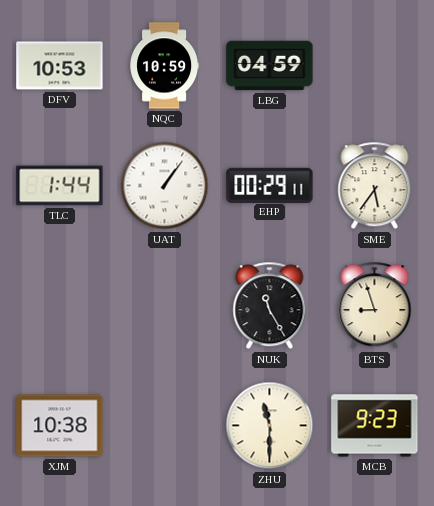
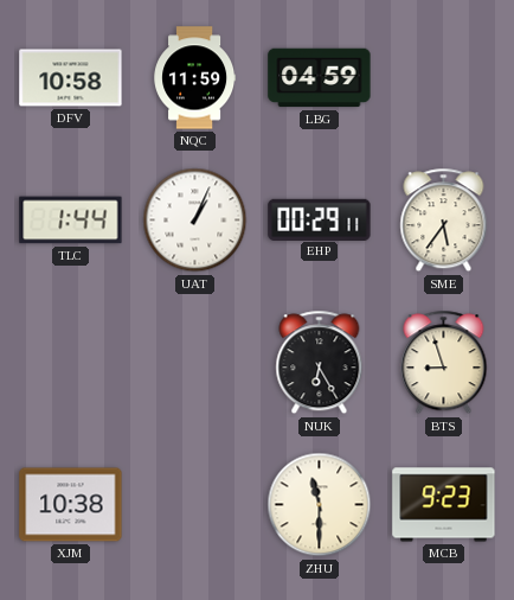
DFV: 10:53 -> 10:58 (71, 78)
NQC: 10:59 -> 11:59 (195, 78)
UAT: 1:06 -> 1:04 (195, 221)
NUK: 11:25 -> 6:25 (320, 363)
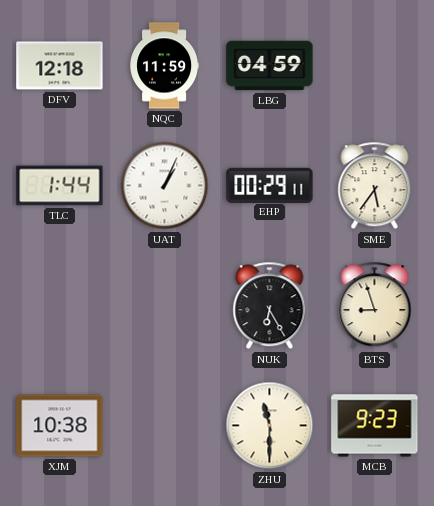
DFV: 10:58 -> 12:18 (60, 66)
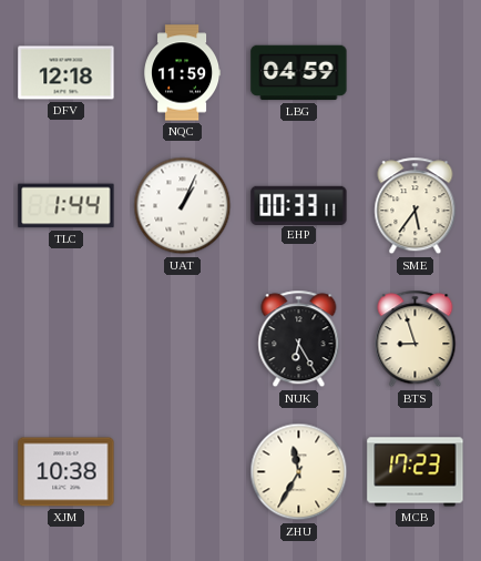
EHP: 00:29 -> 00:33 (299, 205)
ZHU: 11:30 -> 11:35 (299, 472)
MCB: 9:23 -> 17:23 (416, 472)
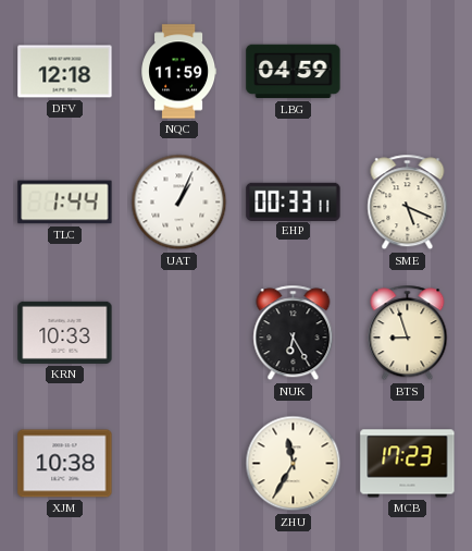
SME: 5:36 -> 5:19 (408, 203)
KRN: none -> 10:33 (65, 332)
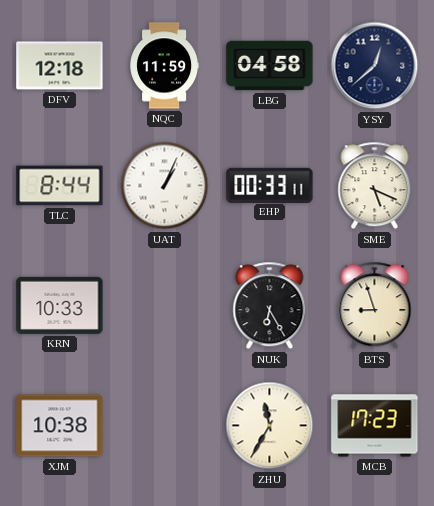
LBG: 04:59 -> 04:58 (270, 66)
YSY: none -> 12:38 (375, 66)
TLC: 1:44 -> 8:44 (60, 186)
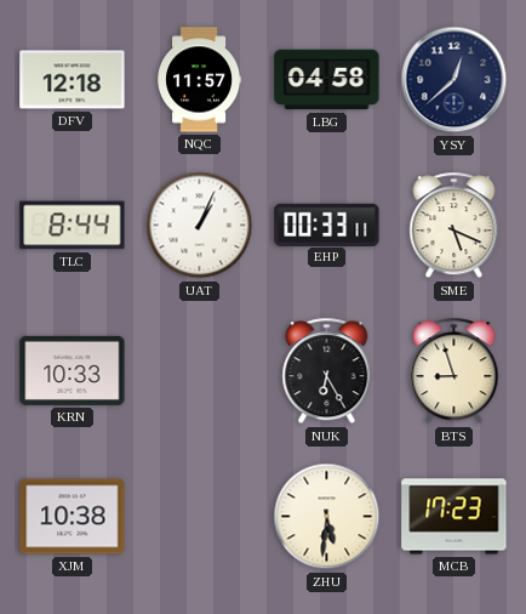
NQC: 11:59 -> 11:57 (200, 80)
ZHU: 11:35 -> 5:31 (327, 517)
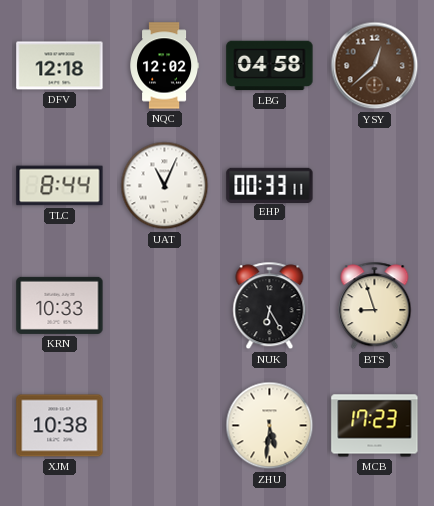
NQC: 11:57 -> 12:02 (165, 66)
YSY dial: navy -> brown (375, 66)
UAT: 1:04 -> 11:04 (165, 186)
SME: 5:19 -> none (454, 226)
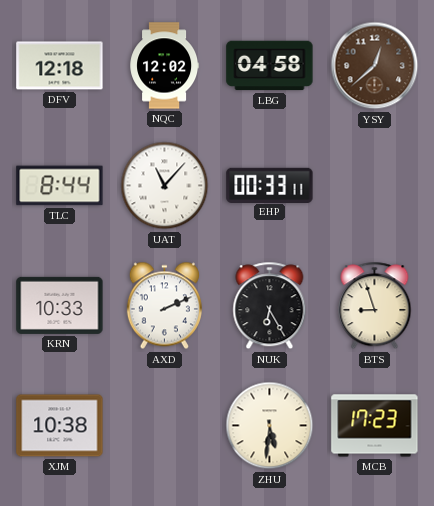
UAT: 11:04 -> 11:07 (165, 186)
AXD: none -> 2:11 (164, 306)
